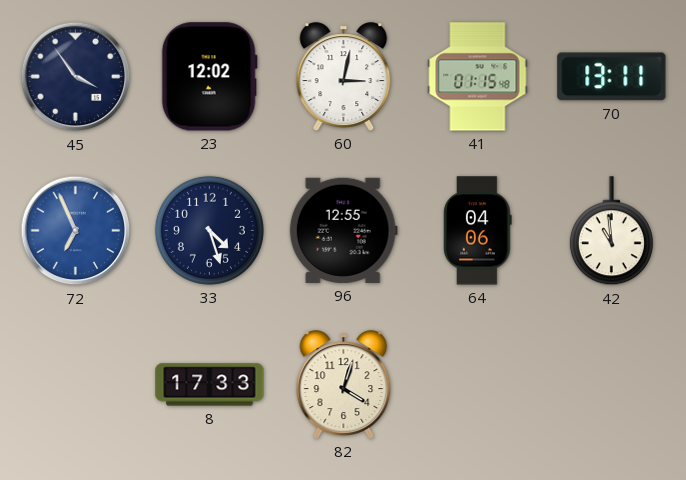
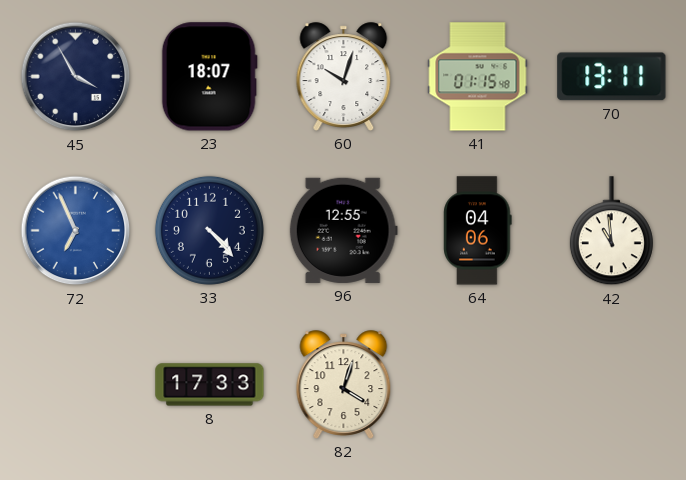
45: 3:54 -> 3:55 (76, 77)
23: 12:02 -> 18:07 (209, 77)
60: 3:02 -> 10:03 (344, 77)
33: 4:27 -> 4:23 (209, 230)
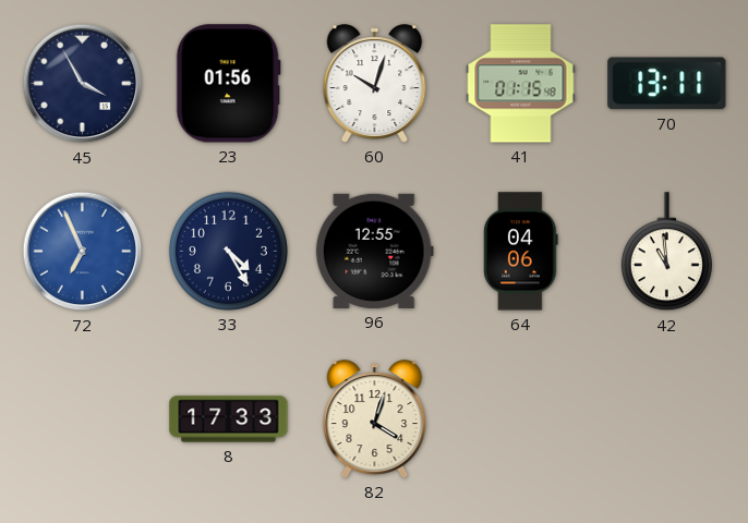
23: 18:07 -> 01:56 (228, 84)
33: 4:23 -> 4:25 (228, 251)
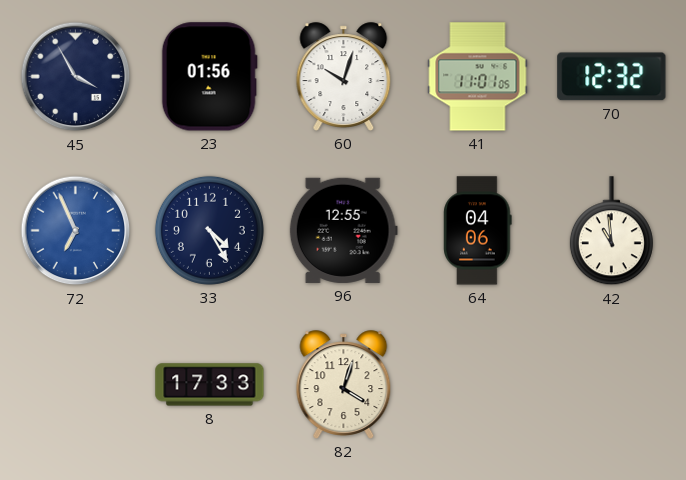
41: 01:15 -> 11:01 (478, 77)
70: 13:11 -> 12:32 (612, 77)
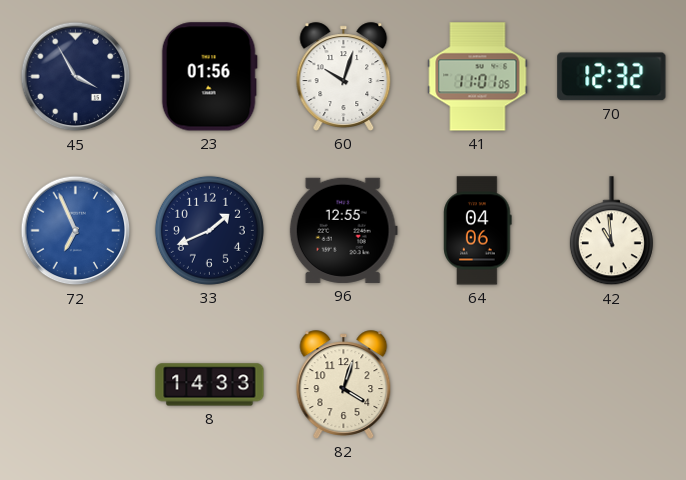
33: 4:25 -> 1:41 (209, 230)
8: 17:33 -> 14:33 (210, 385)
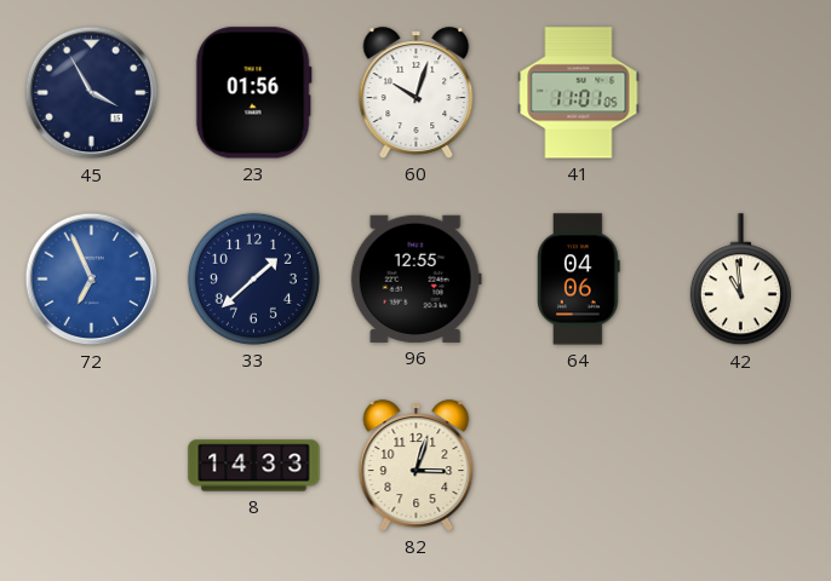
70: 12:32 -> none (612, 77)
33: 1:41 -> 1:38 (253, 278)
82: 4:03 -> 3:03 (417, 466)
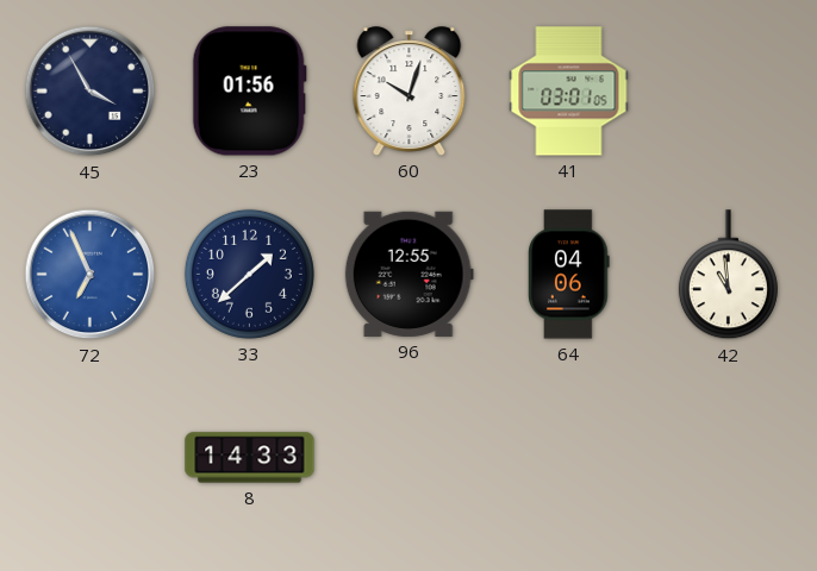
41: 11:01 -> 03:01 (569, 92)
82: 3:03 -> none (417, 466)
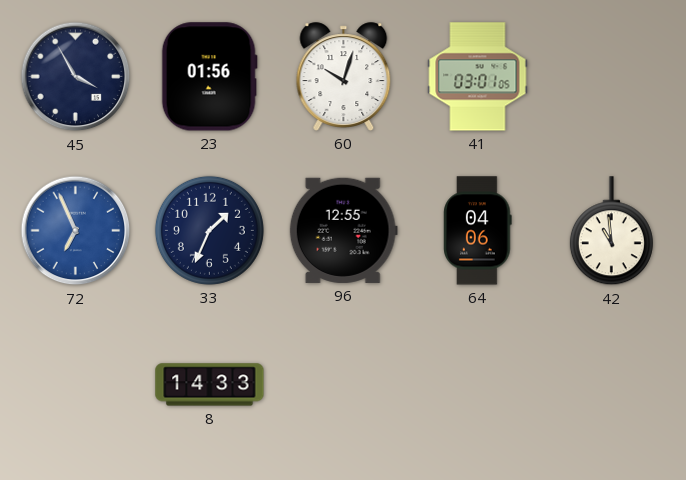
33: 1:38 -> 1:34 (209, 230)
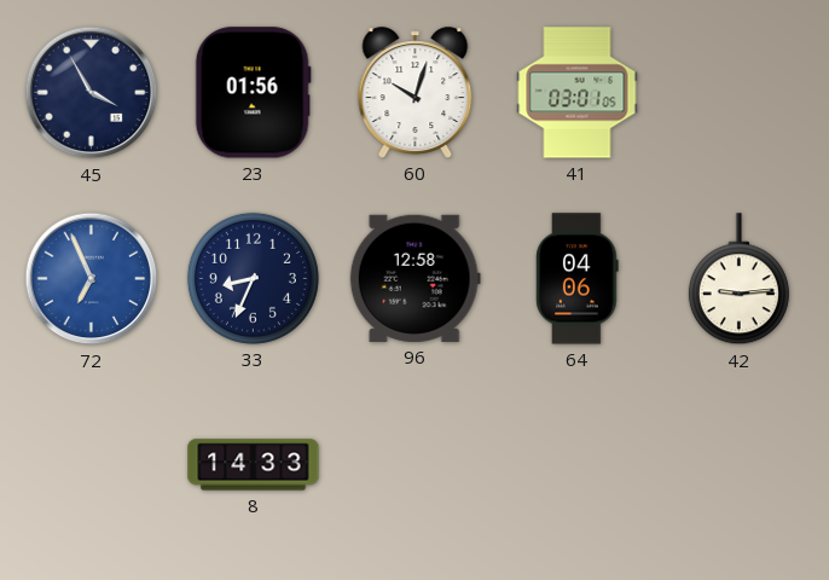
33: 1:34 -> 8:34 (253, 278)
96: 12:55 -> 12:58 (414, 278)
42: 10:59 -> 9:14 (738, 279)
